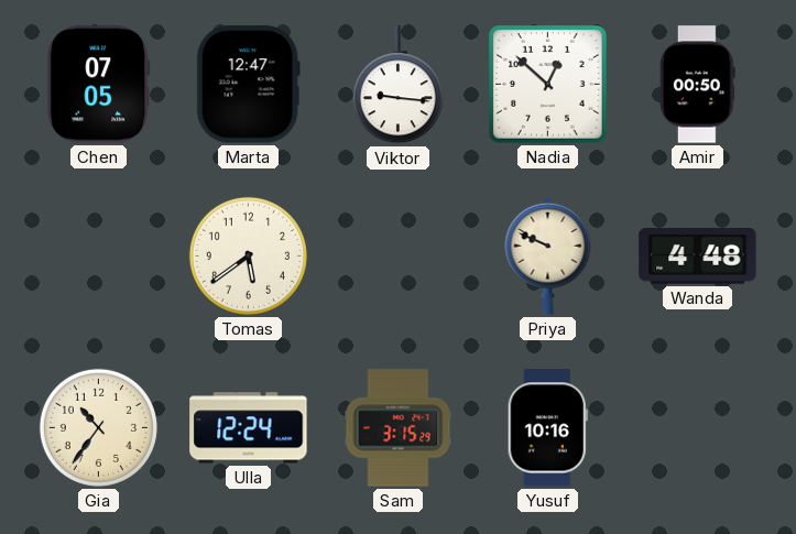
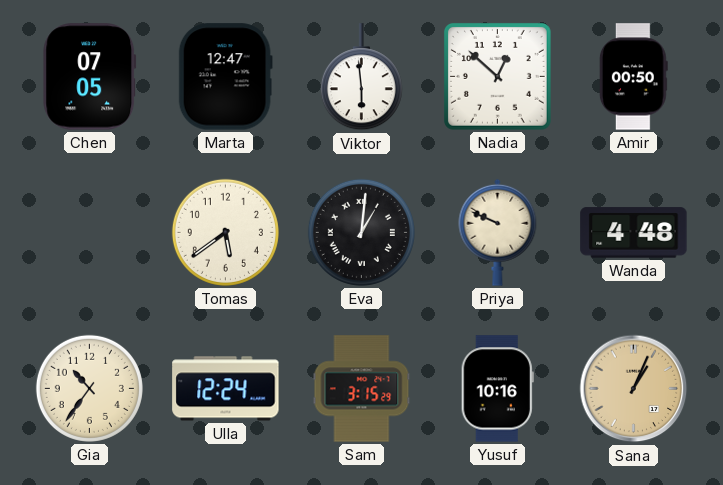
Viktor: 9:16 -> 5:59 (361, 77)
Eva: none -> 1:01 (361, 232)
Sana: none -> 1:04 (634, 389)
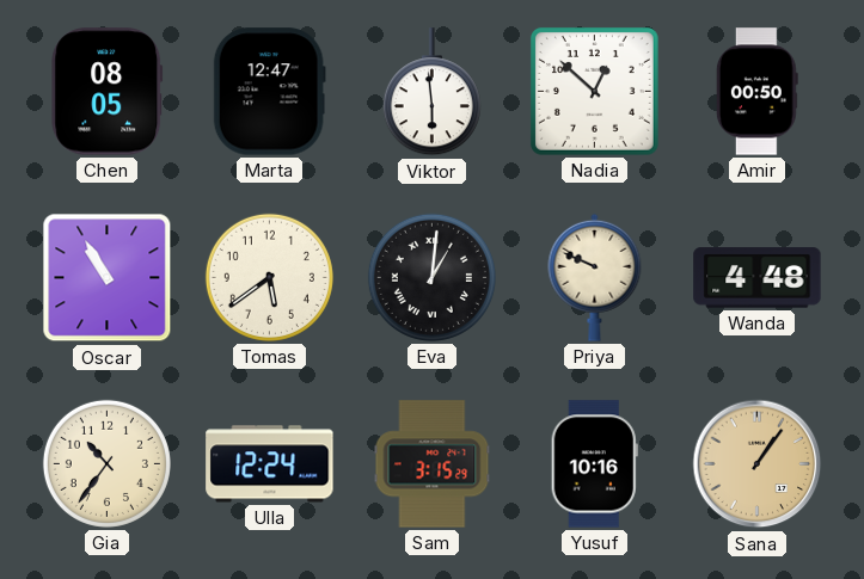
Chen: 07:05 -> 08:05 (108, 92)
Oscar: none -> 10:55 (108, 278)
Sana: 1:04 -> 1:06 (758, 464)
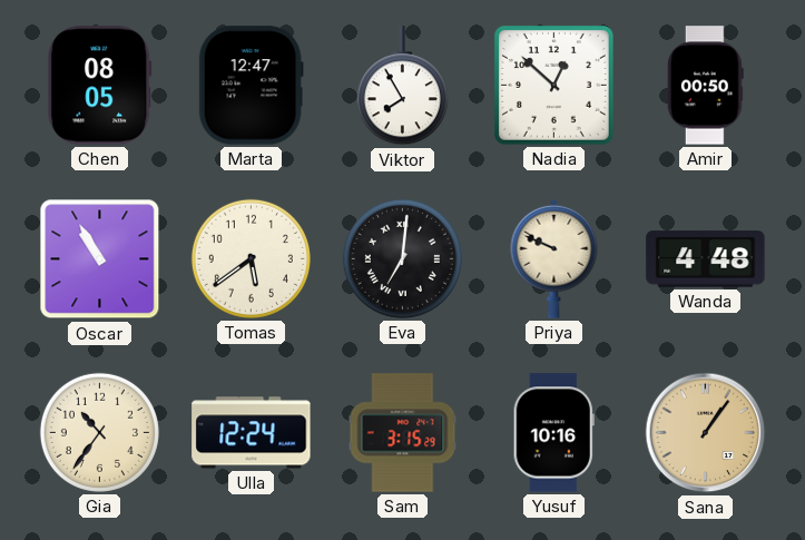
Viktor: 5:59 -> 7:55 (402, 86)
Eva: 1:01 -> 7:01 (402, 258)
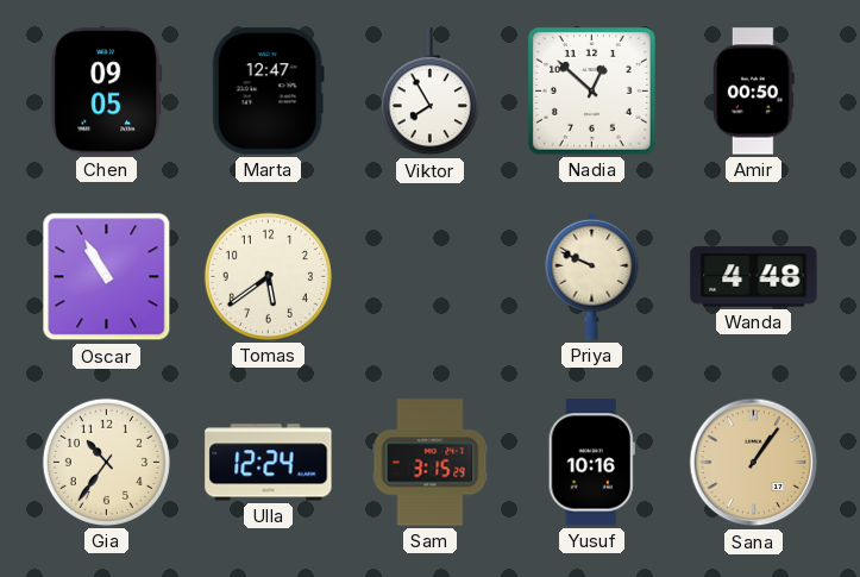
Chen: 08:05 -> 09:05 (107, 92)
Eva: 7:01 -> none (402, 258)
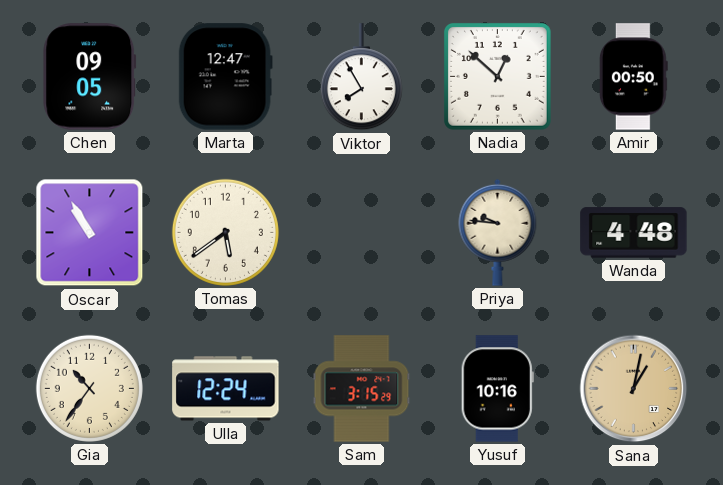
Priya: 9:49 -> 9:46 (498, 232)
Sana: 1:06 -> 1:02 (634, 389)
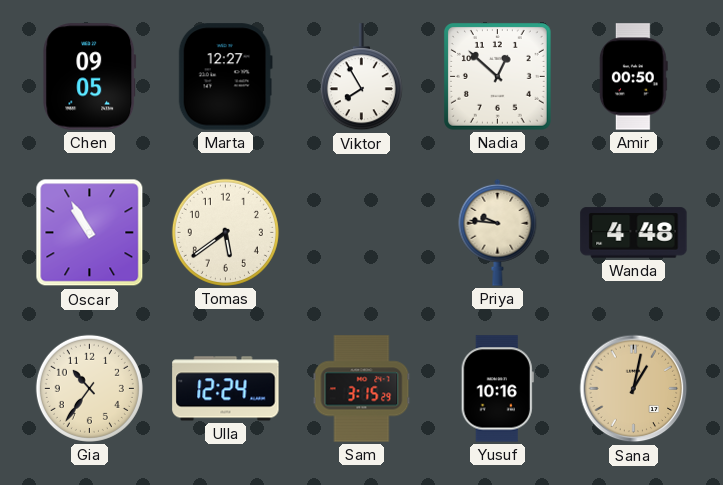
Marta: 12:47 -> 12:27 (225, 77)
